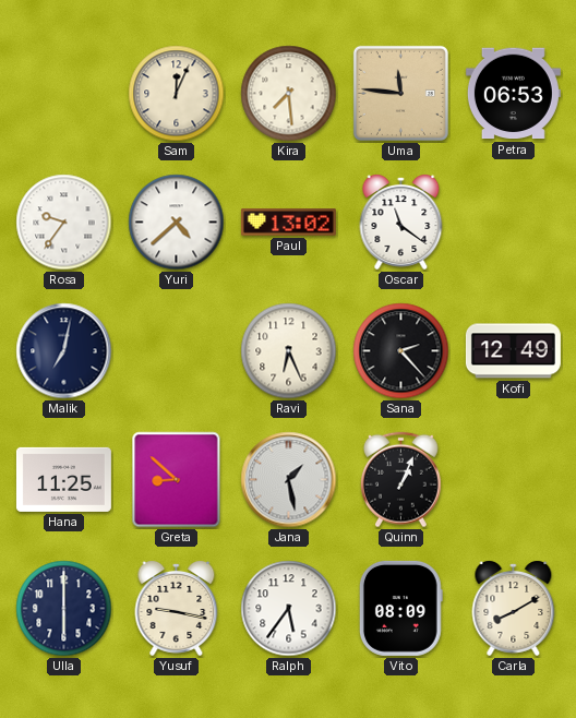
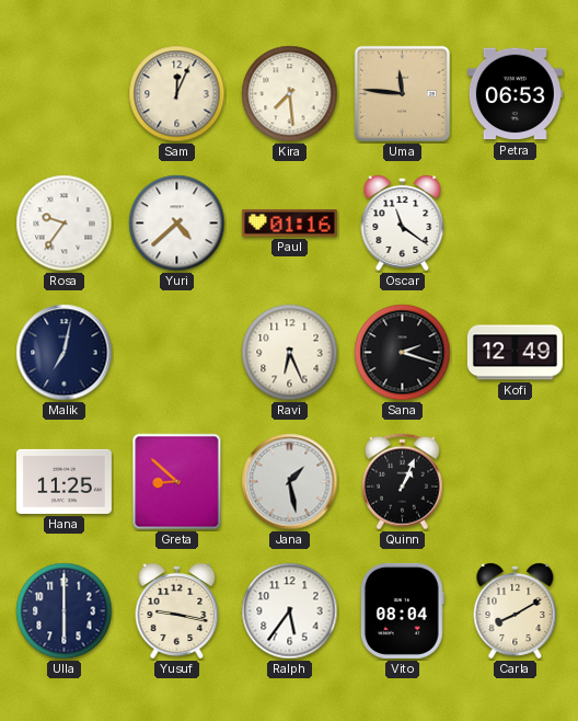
Paul: 13:02 -> 01:16 (289, 224)
Sana: 2:23 -> 2:18 (403, 353)
Vito: 08:09 -> 08:04 (402, 610)
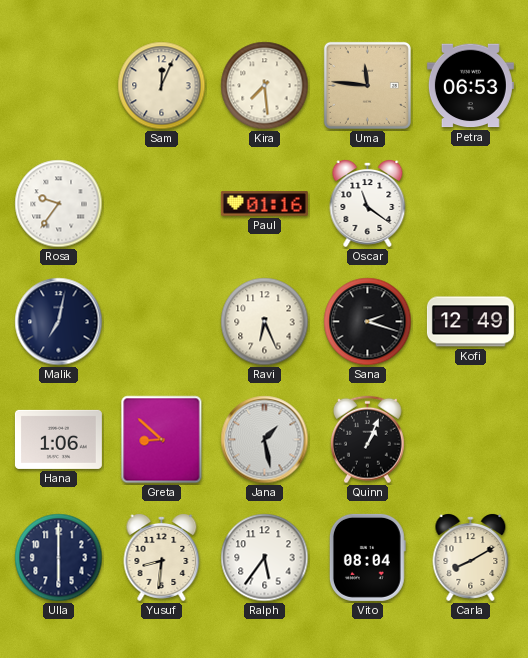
Yuri: 4:38 -> none (177, 224)
Hana: 11:25 -> 1:06 (58, 439)
Yusuf: 9:17 -> 8:31 (162, 558)
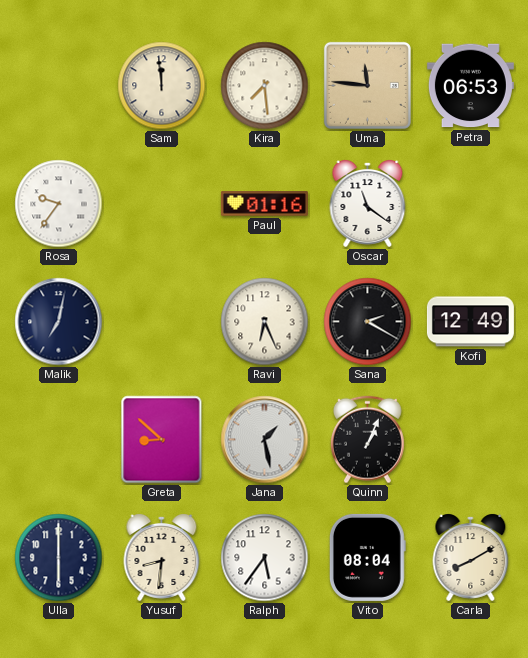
Sam: 12:04 -> 11:59 (162, 86)
Sana: 2:18 -> 2:20 (368, 322)
Hana: 1:06 -> none (58, 439)
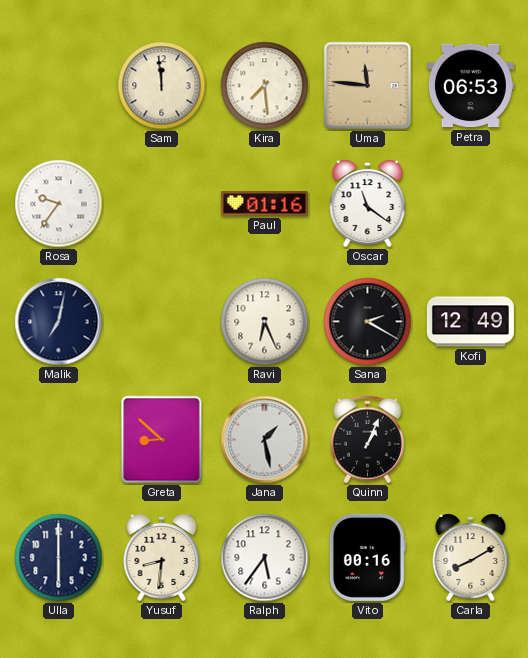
Vito: 08:04 -> 00:16 (367, 557)
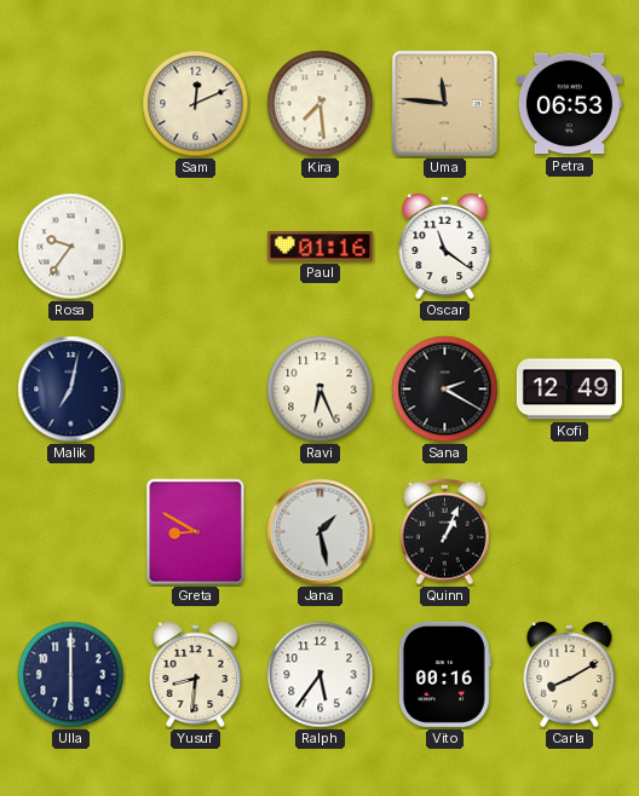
Sam: 11:59 -> 12:11 (196, 104)
Greta: 8:52 -> 8:50 (196, 532)
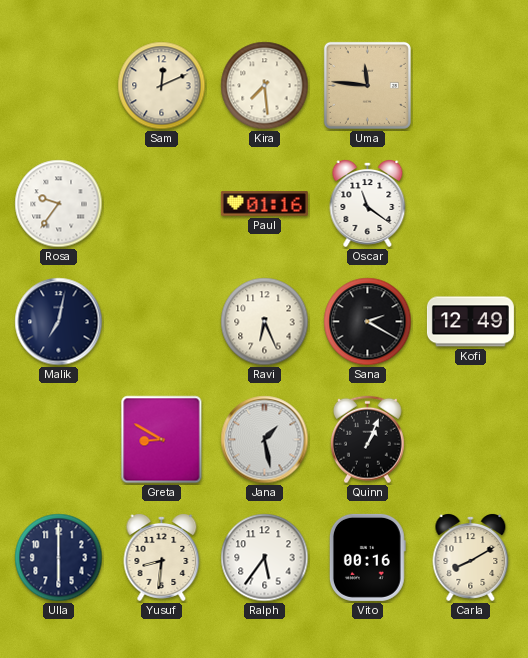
Petra: 06:53 -> none (569, 104)
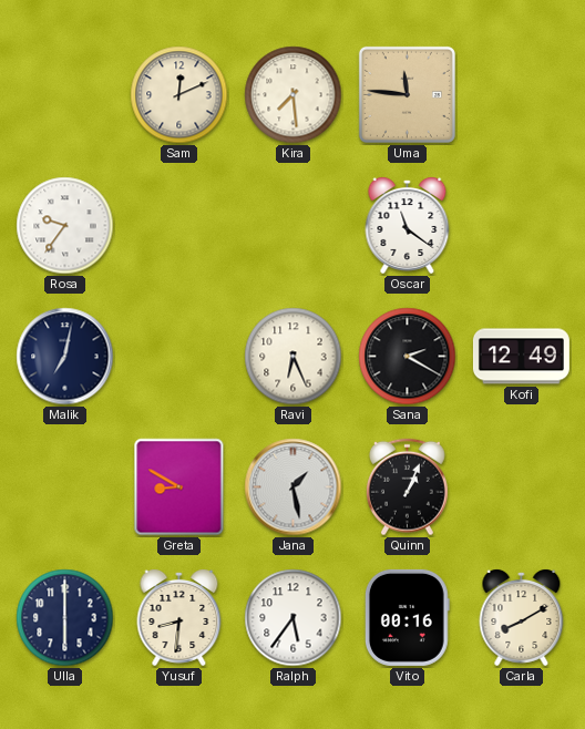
Paul: 01:16 -> none (264, 204)
